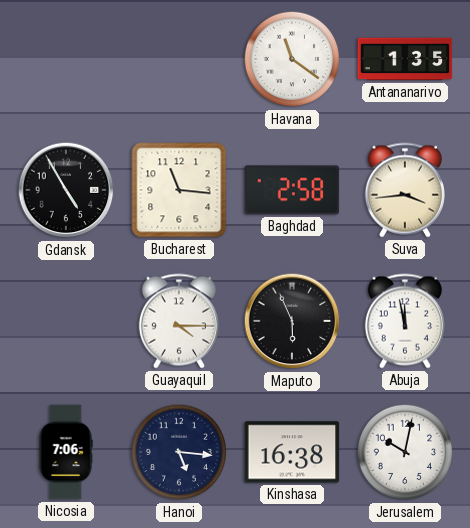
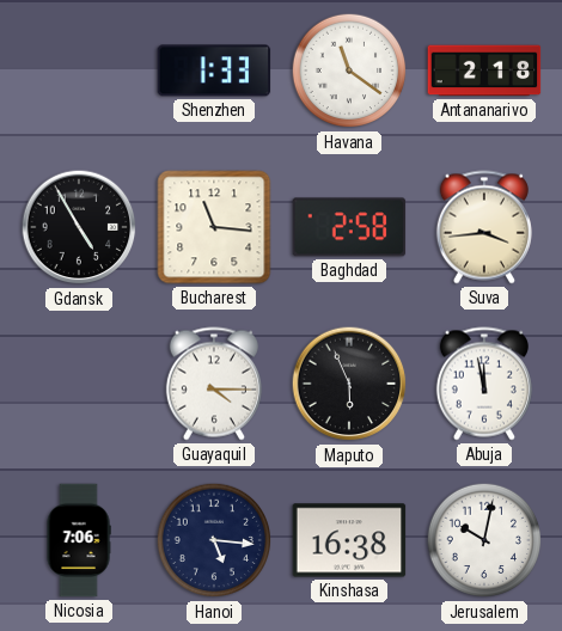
Shenzhen: none -> 1:33 (214, 71)
Antananarivo: 1:35 -> 2:18 (484, 71)
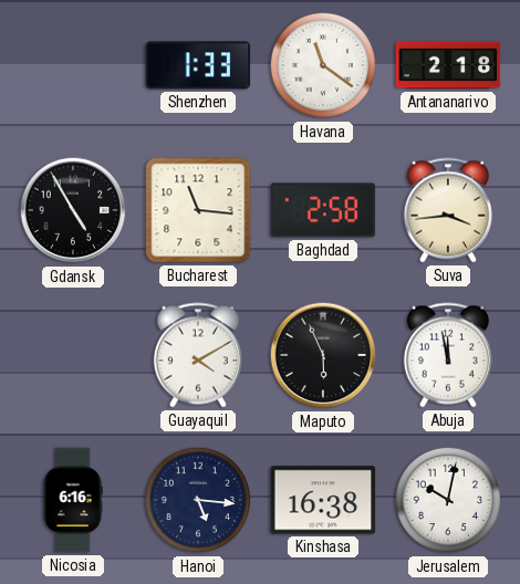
Guayaquil: 4:15 -> 4:10 (198, 355)
Nicosia: 7:06 -> 6:16 (73, 500)
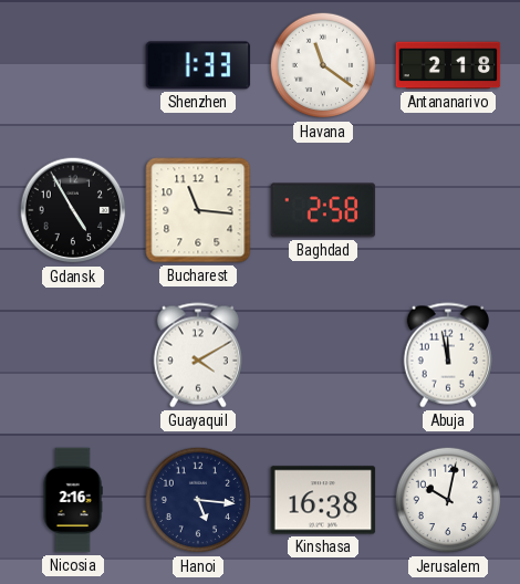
Suva: 3:44 -> none (448, 210)
Maputo: 5:56 -> none (323, 355)
Nicosia: 6:16 -> 2:16 (73, 500)
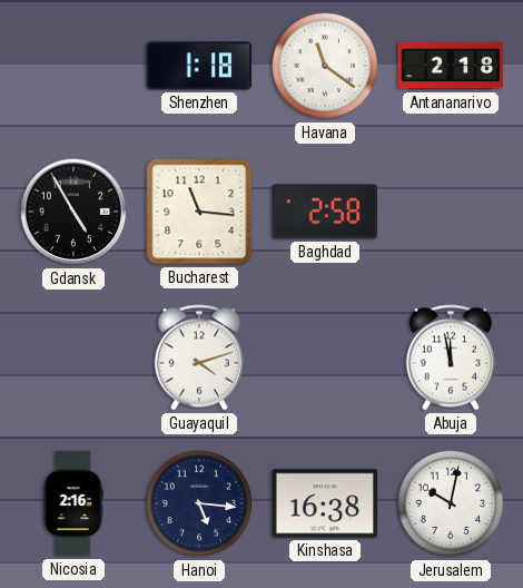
Shenzhen: 1:33 -> 1:18 (199, 66)
Guayaquil: 4:10 -> 4:12 (199, 357)
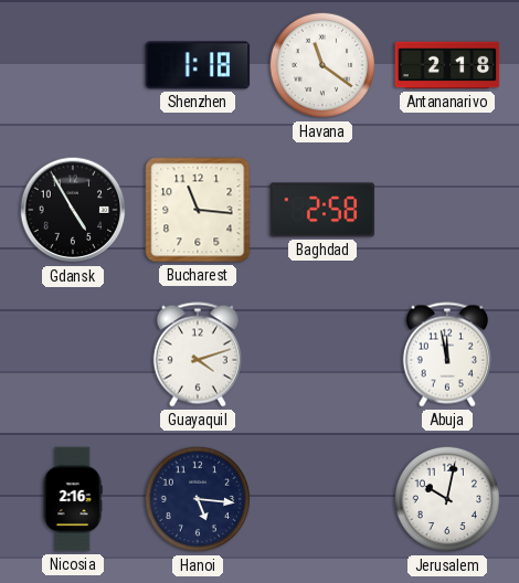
Kinshasa: 16:38 -> none (325, 503)
